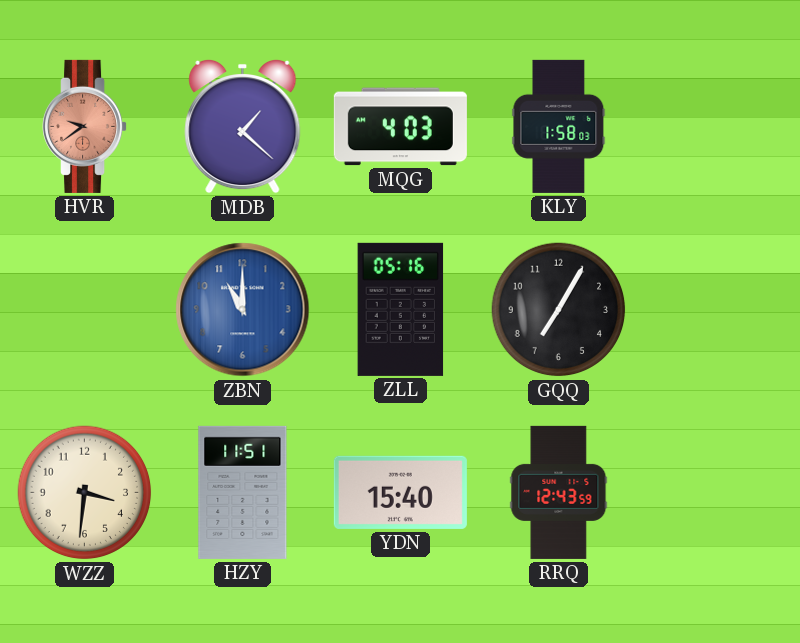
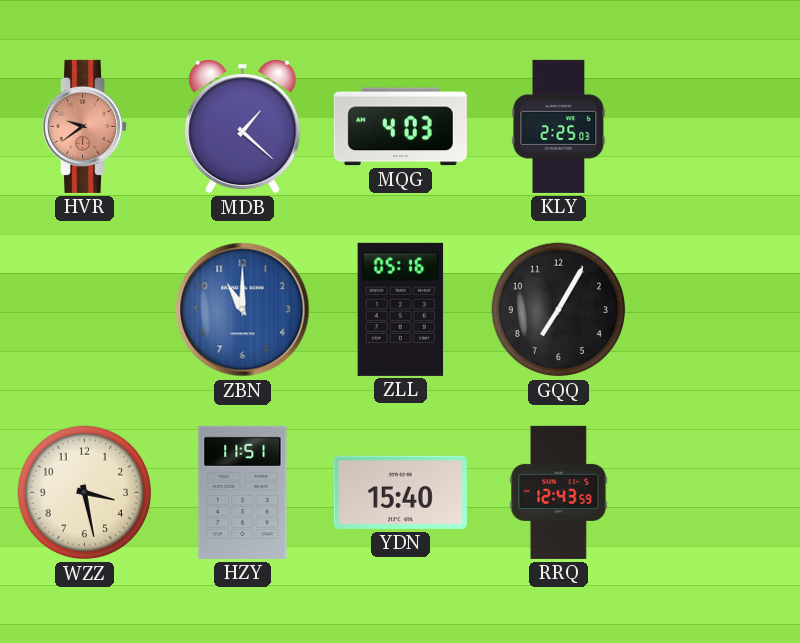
KLY: 1:58 -> 2:25 (559, 126)
WZZ: 3:31 -> 3:28 (85, 493)
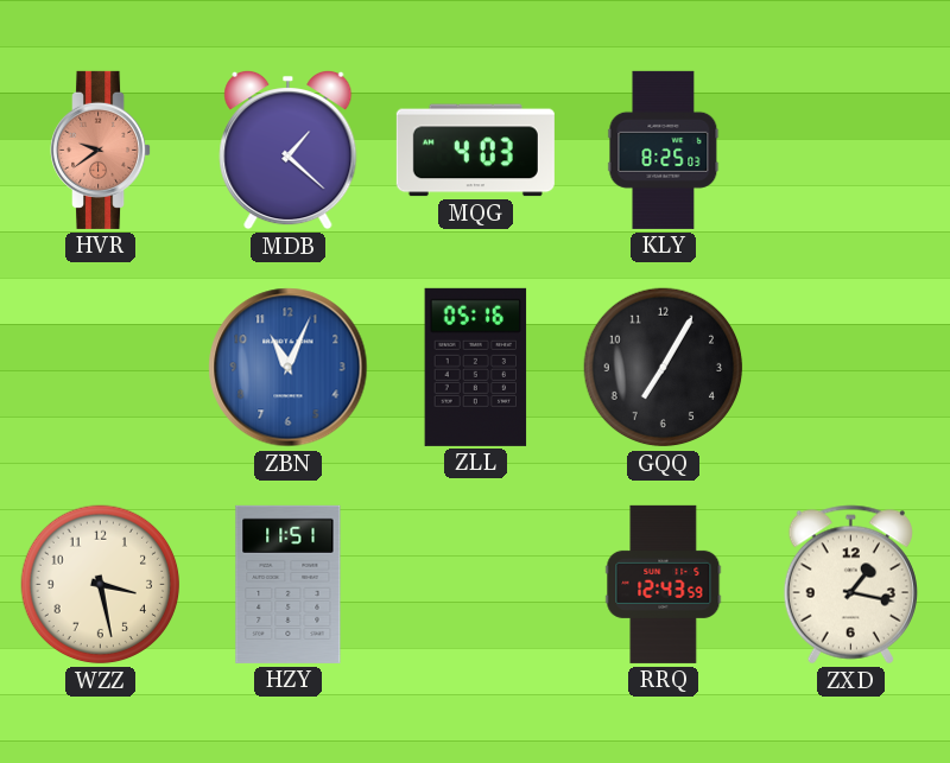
KLY: 2:25 -> 8:25 (664, 150)
ZBN: 11:00 -> 11:04 (289, 368)
YDN: 15:40 -> none (400, 492)
ZXD: none -> 1:17 (850, 585)
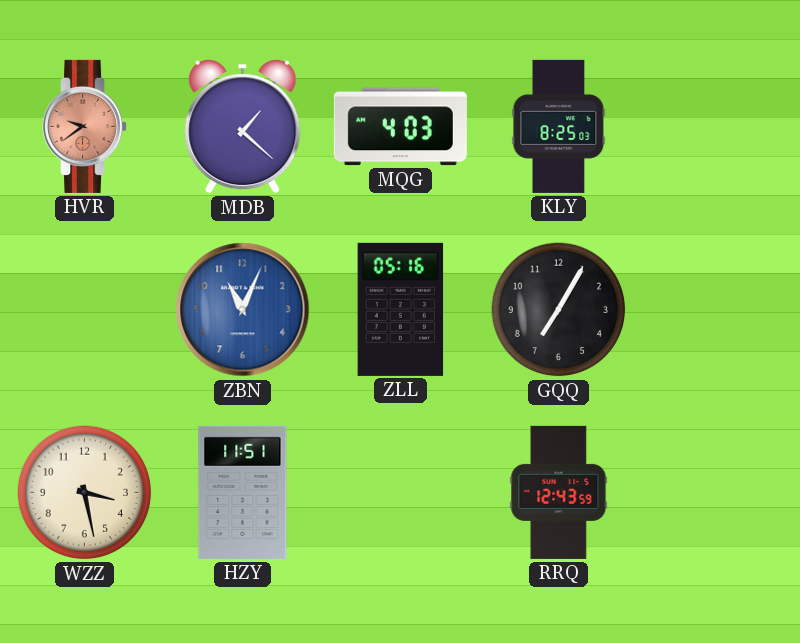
ZXD: 1:17 -> none (850, 585)
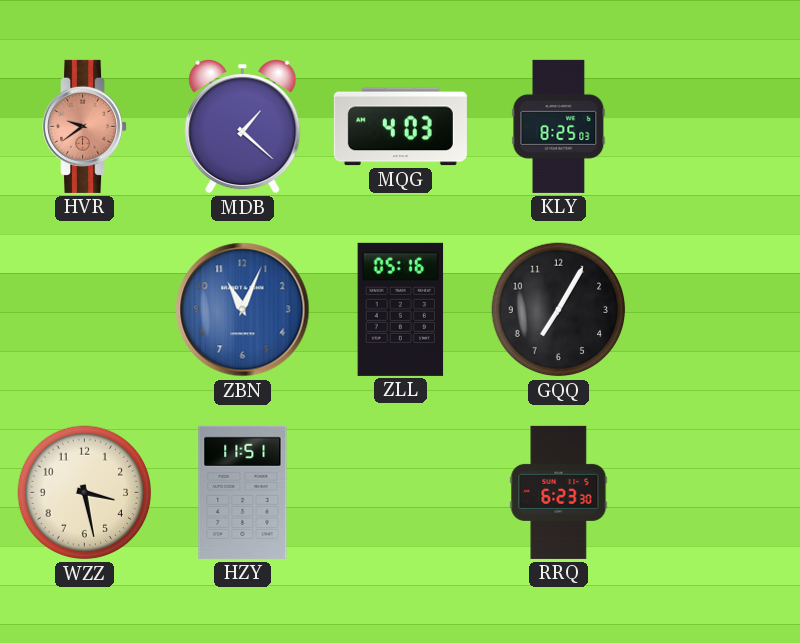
RRQ: 12:43 -> 6:23 (559, 492)
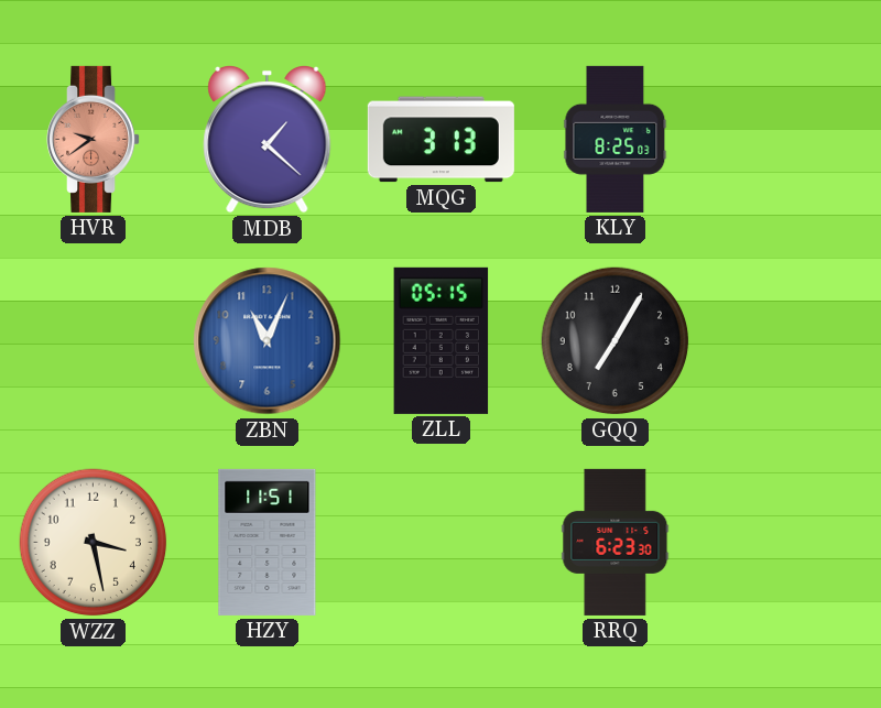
MQG: 4:03 -> 3:13 (440, 140)
ZLL: 05:16 -> 05:15 (442, 340)
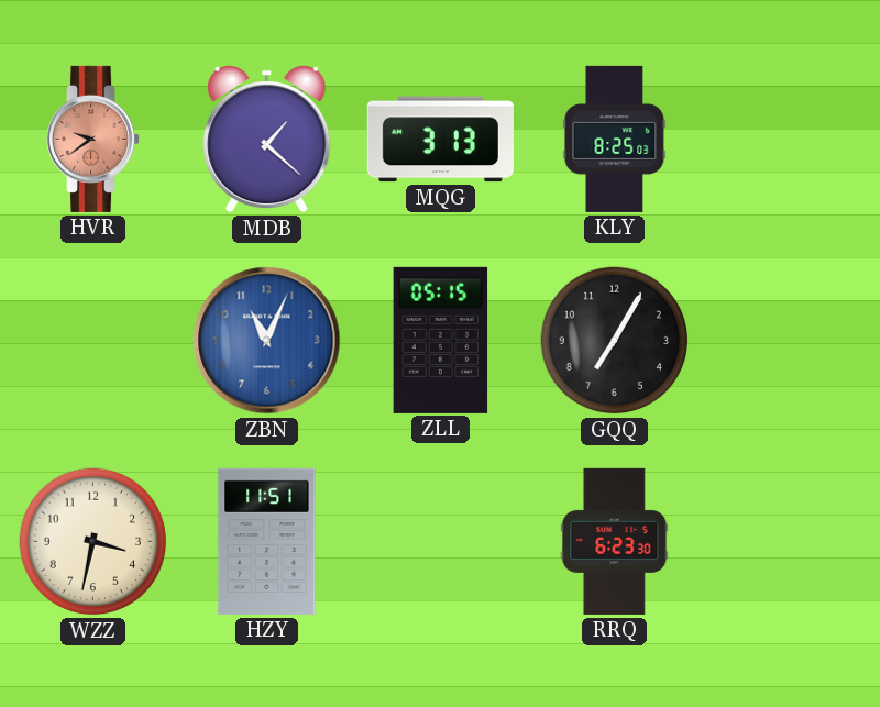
WZZ: 3:28 -> 3:32 (94, 542)
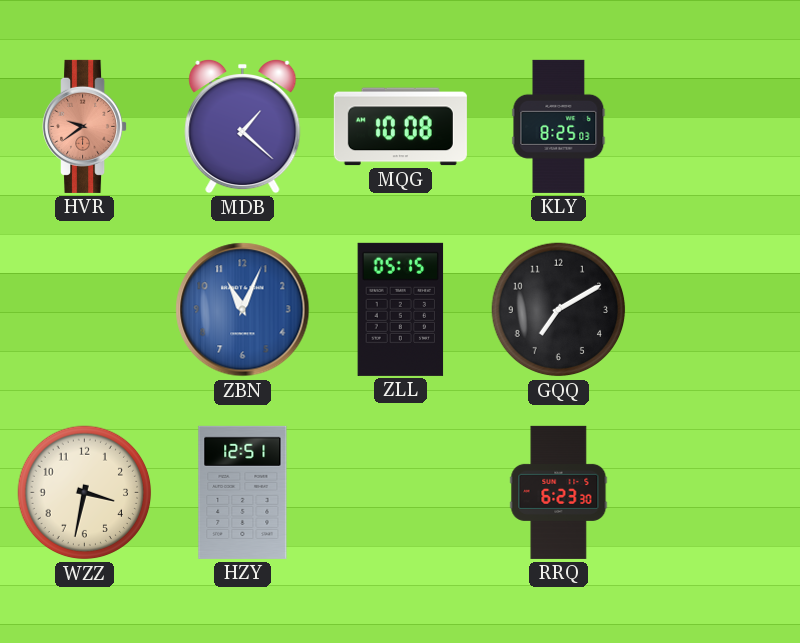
MQG: 3:13 -> 10:08 (400, 127)
GQQ: 7:05 -> 7:10 (559, 310)
HZY: 11:51 -> 12:51 (243, 492)
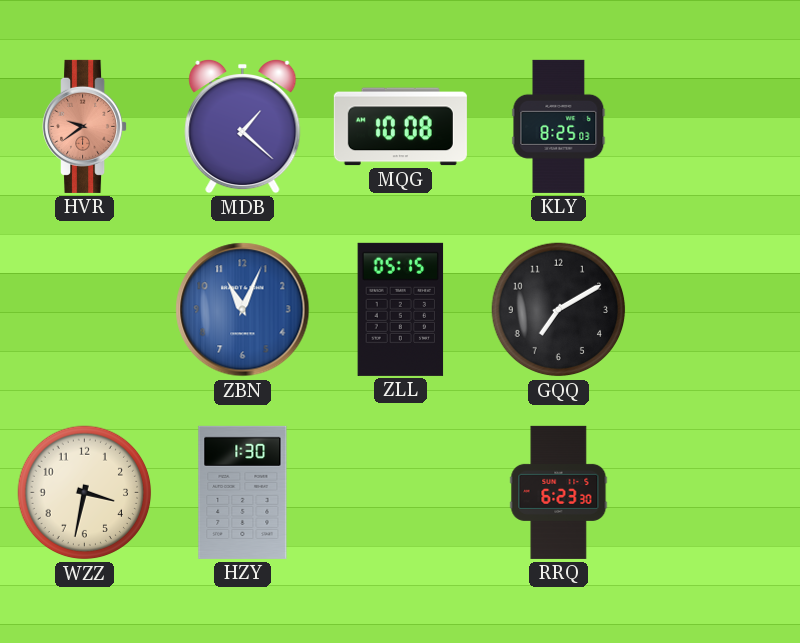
HZY: 12:51 -> 1:30 (243, 492)
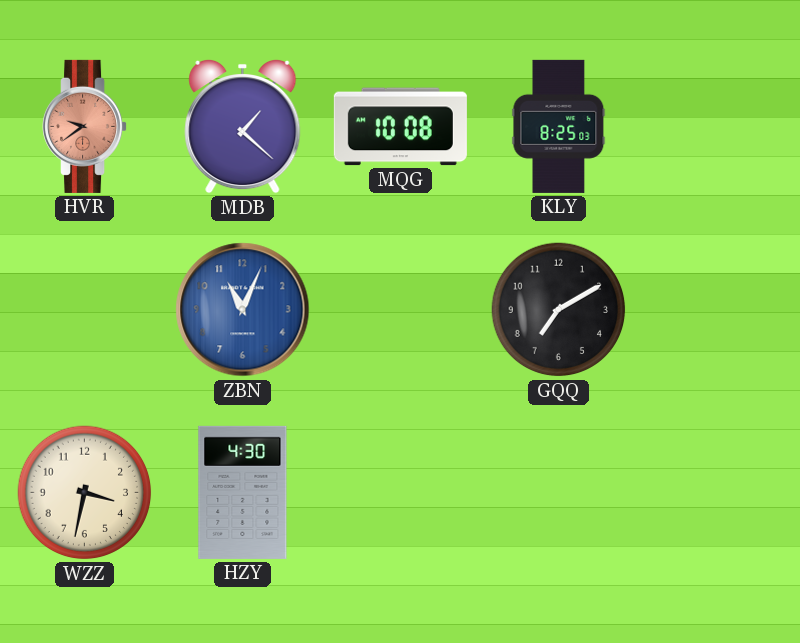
ZLL: 05:15 -> none (401, 309)
HZY: 1:30 -> 4:30 (243, 492)
RRQ: 6:23 -> none (559, 492)
